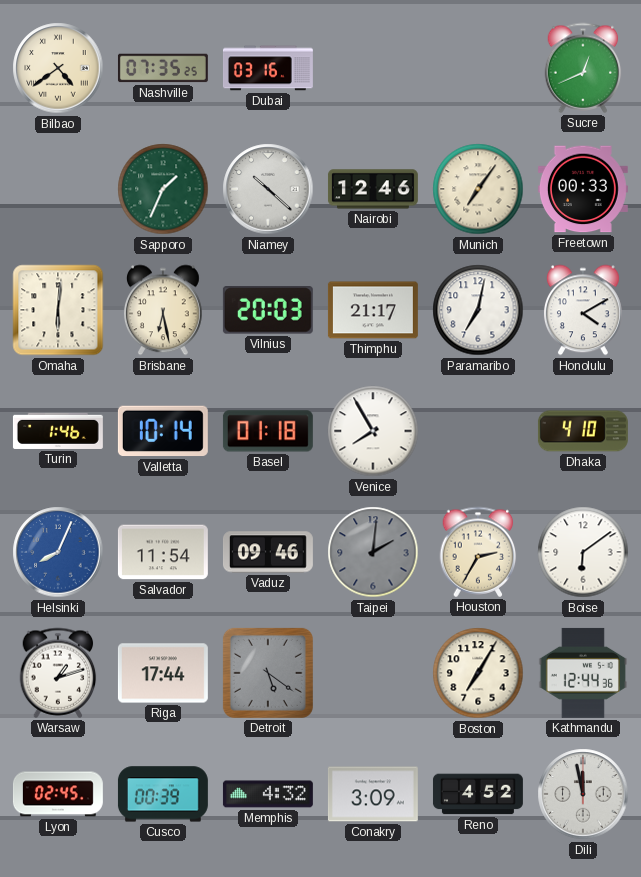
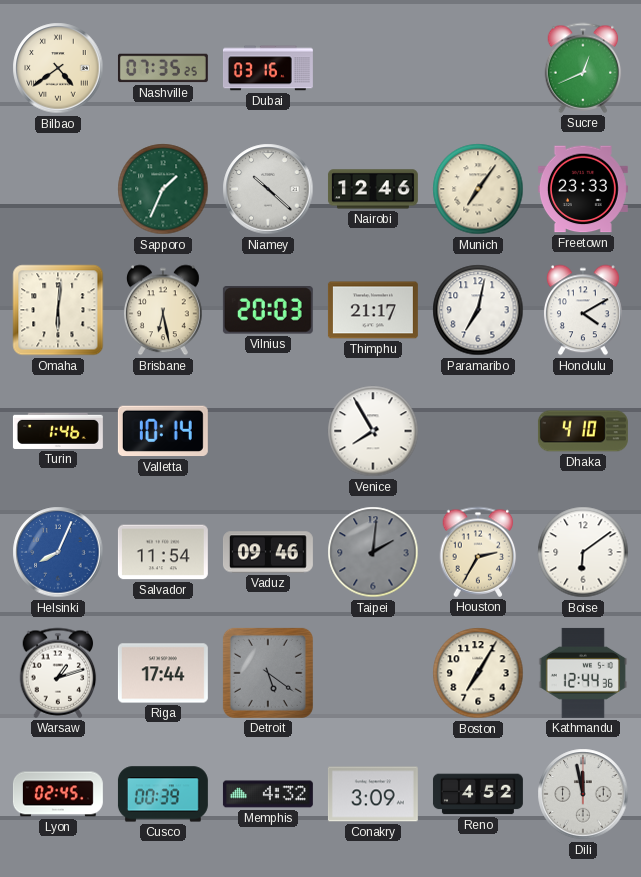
Freetown: 00:33 -> 23:33 (583, 189)
Basel: 01:18 -> none (268, 431)
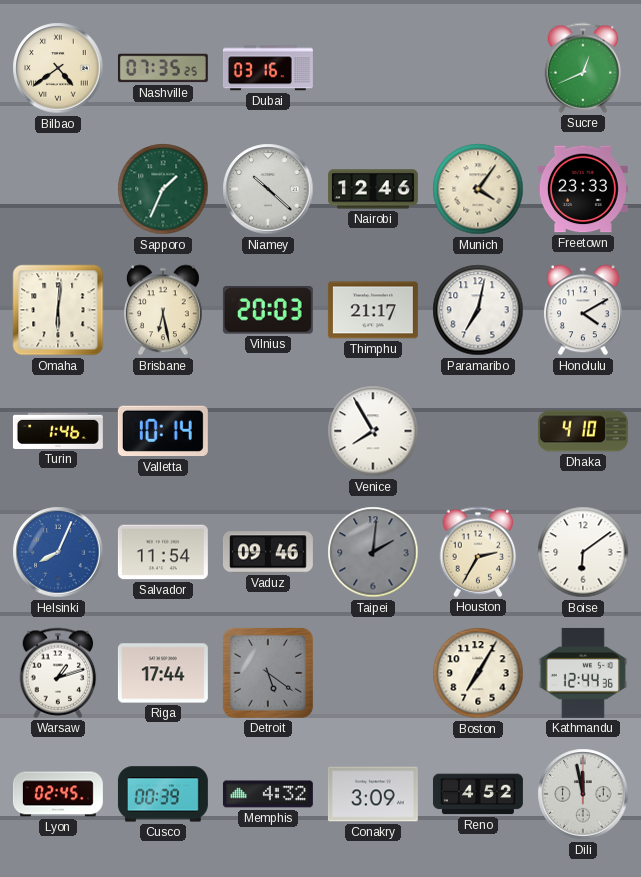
Munich: 7:06 -> 4:06 (478, 189)
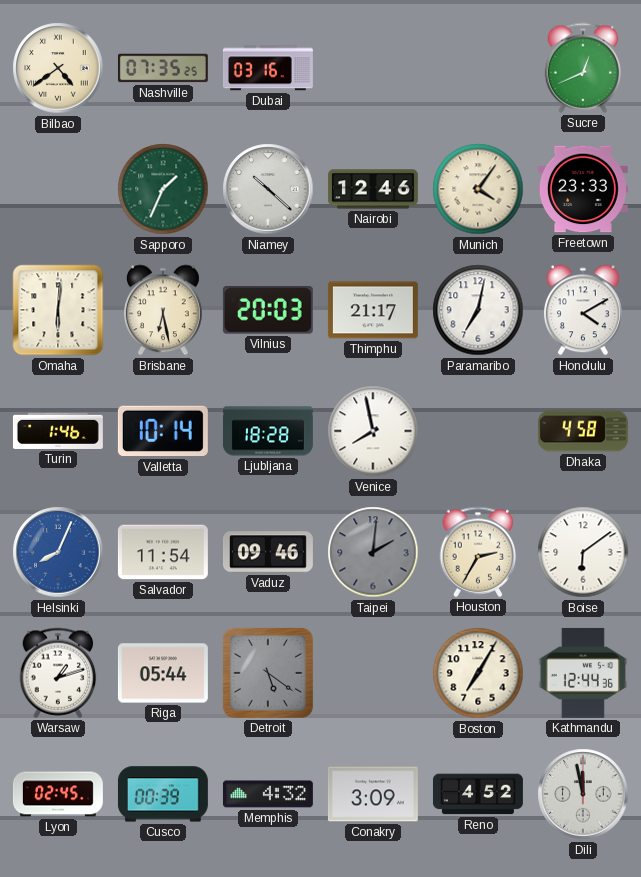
Ljubljana: none -> 18:28 (268, 431)
Venice: 7:55 -> 7:58 (373, 431)
Dhaka: 4:10 -> 4:58 (583, 431)
Riga: 17:44 -> 05:44 (163, 673)
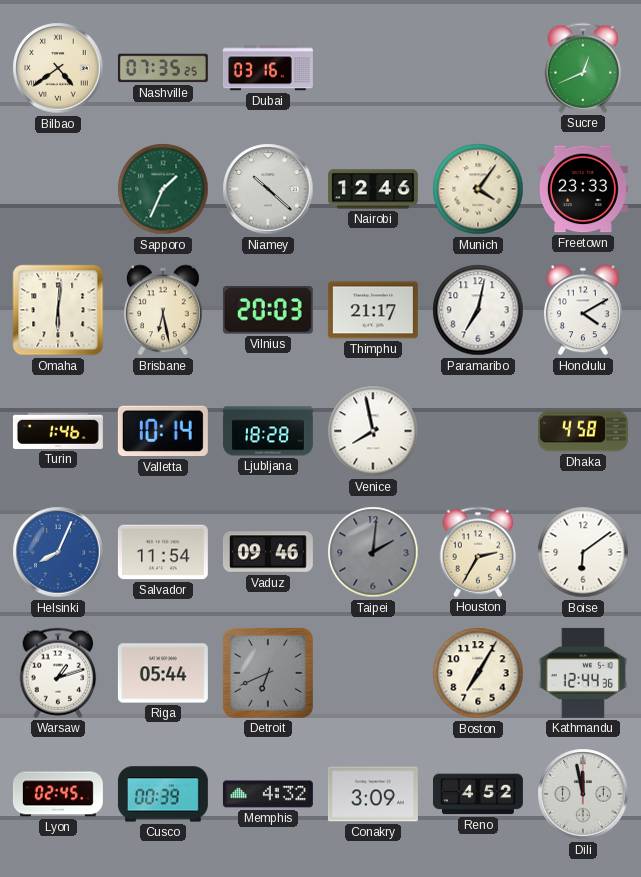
Detroit: 5:21 -> 6:41 (268, 673)
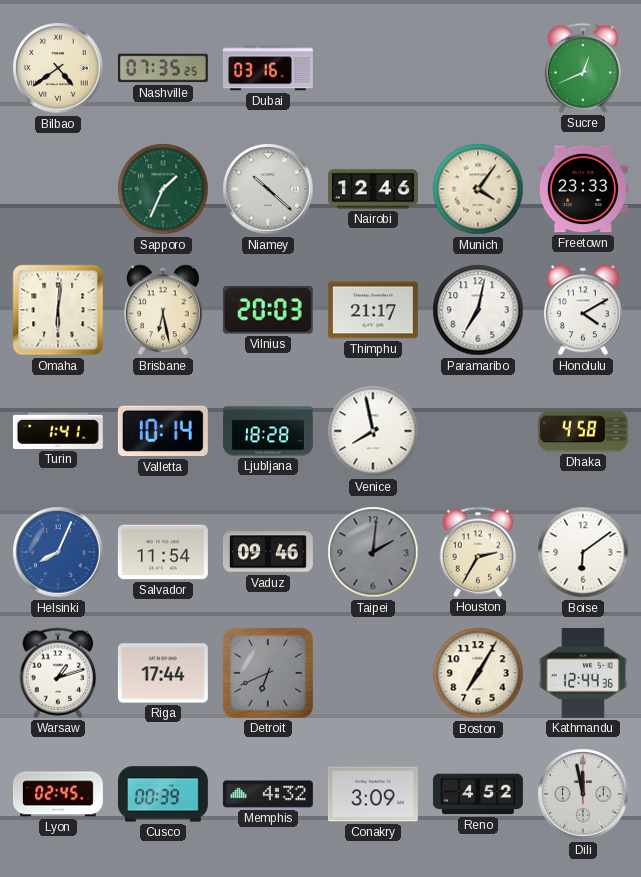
Turin: 1:46 -> 1:41 (58, 431)
Riga: 05:44 -> 17:44 (163, 673)
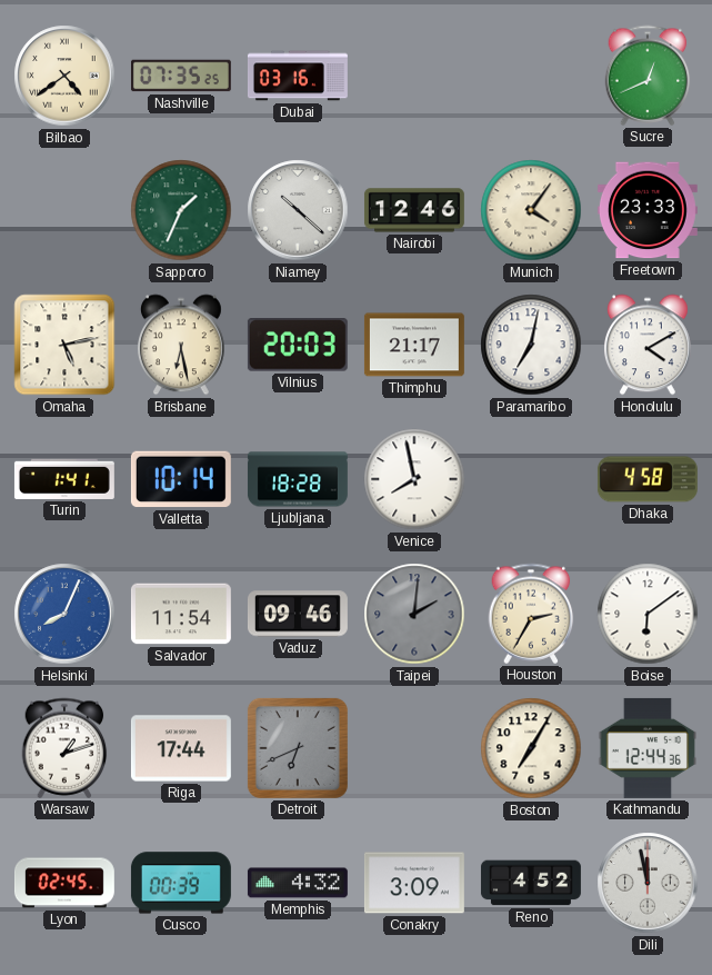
Omaha: 6:01 -> 5:13 (64, 345)
